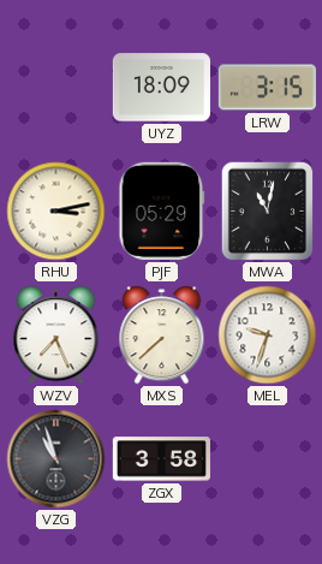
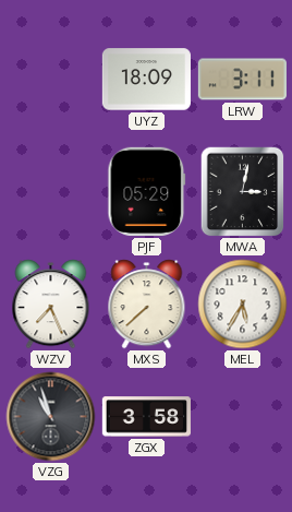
LRW: 3:15 -> 3:11 (242, 80)
RHU: 3:13 -> none (56, 212)
MWA: 11:02 -> 3:02 (243, 192)
MEL: 9:33 -> 5:35 (243, 305)
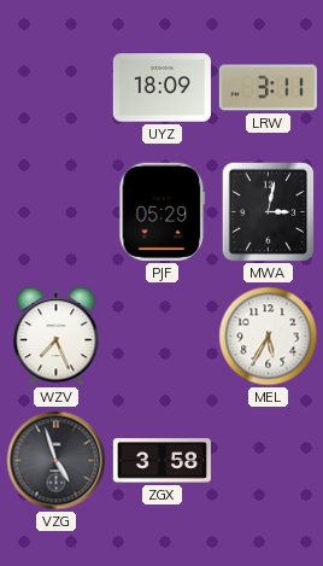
MXS: 7:38 -> none (147, 305)
VZG: 10:57 -> 4:57 (57, 461)
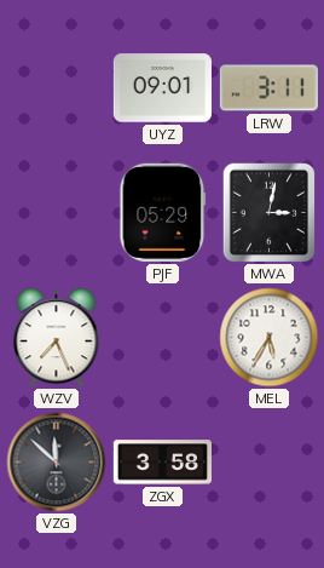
UYZ: 18:09 -> 09:01 (162, 88)
VZG: 4:57 -> 11:52 (57, 463)
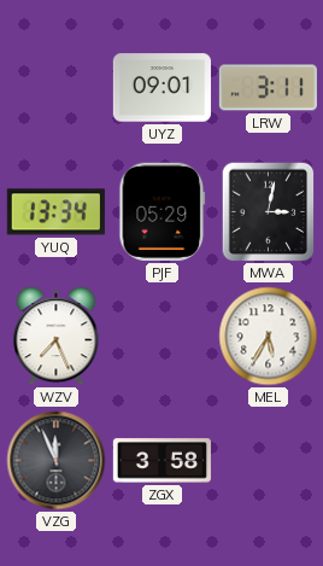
YUQ: none -> 13:34 (55, 212)
VZG: 11:52 -> 11:56 (57, 461)
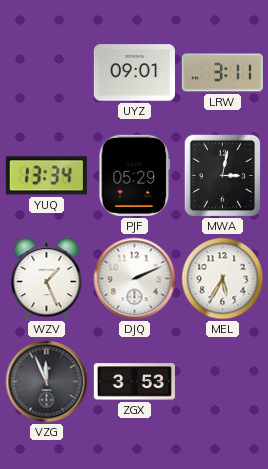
WZV: 7:26 -> 1:26 (47, 279)
DJQ: none -> 2:11 (135, 279)
ZGX: 3:58 -> 3:53 (134, 382)
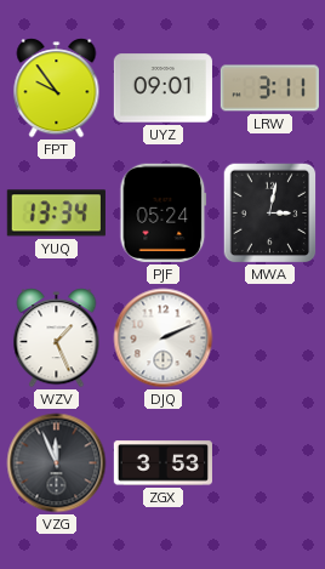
FPT: none -> 9:54 (57, 89)
PJF: 05:29 -> 05:24 (164, 212)
MEL: 5:35 -> none (223, 279)
